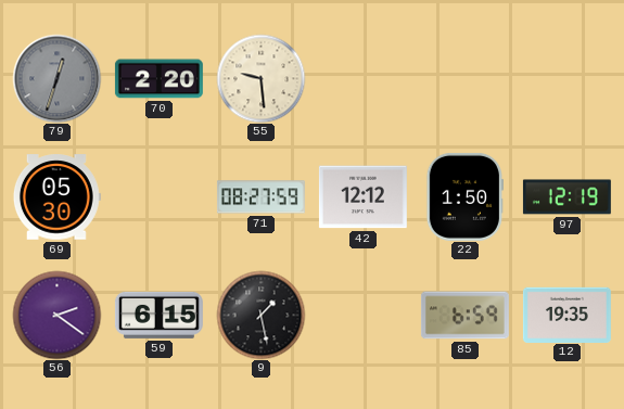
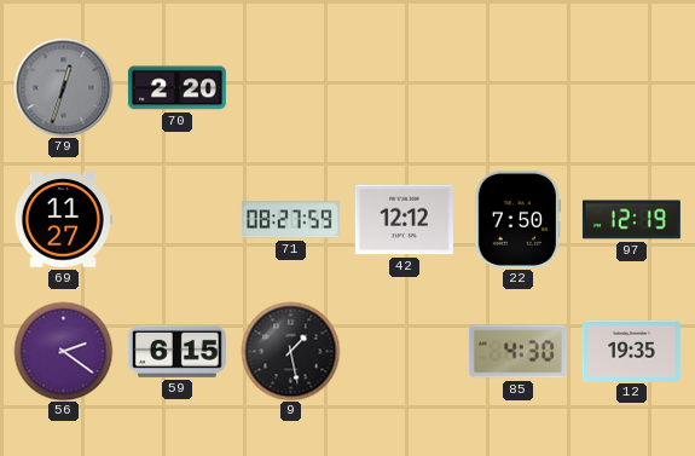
55: 9:29 -> none (260, 78)
69: 05:30 -> 11:27 (63, 220)
22: 1:50 -> 7:50 (517, 219)
85: 6:59 -> 4:30 (517, 352)
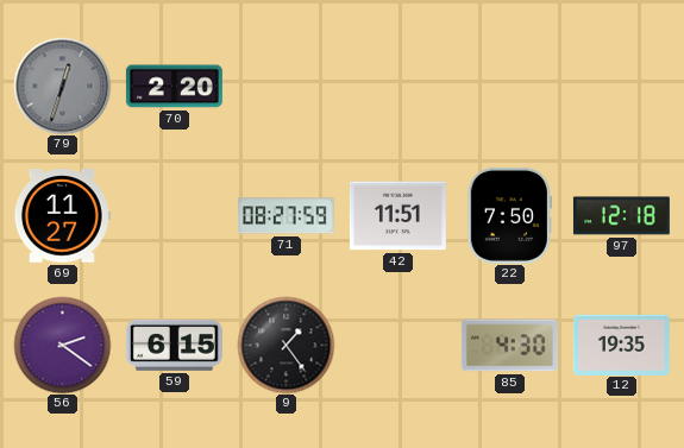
42: 12:12 -> 11:51 (397, 216)
97: 12:19 -> 12:18 (621, 216)
9: 1:28 -> 1:24 (285, 345)
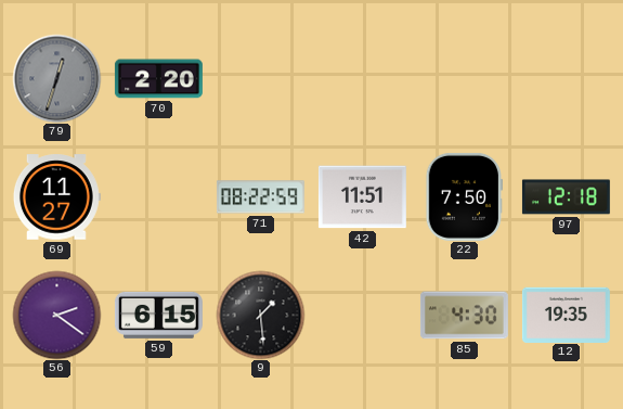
71: 08:27 -> 08:22 (260, 197)
9: 1:24 -> 1:29 (260, 315)
